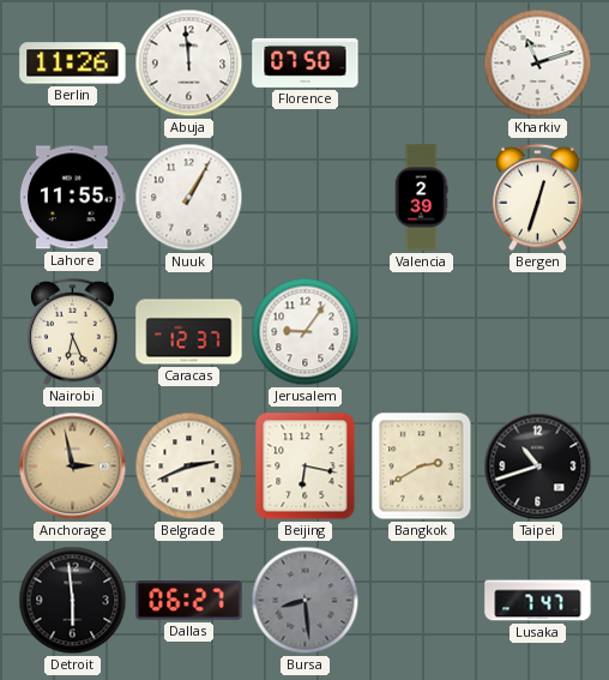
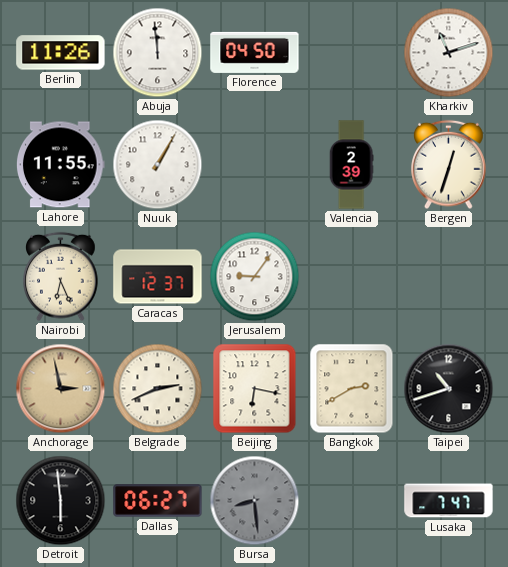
Florence: 07:50 -> 04:50 (255, 52)
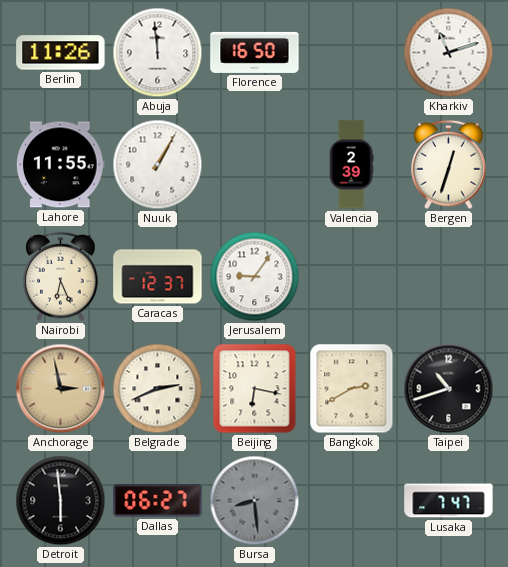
Florence: 04:50 -> 16:50 (255, 52)
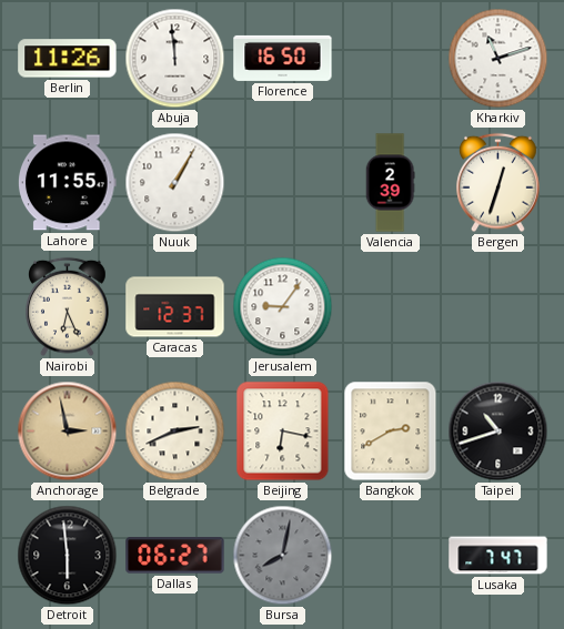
Bursa: 8:29 -> 8:02 (283, 556)
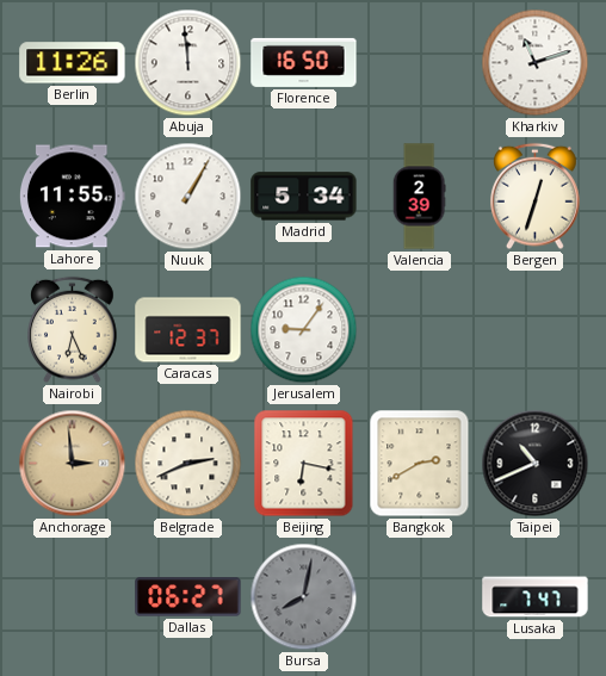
Madrid: none -> 5:34 (304, 197)
Anchorage: 2:58 -> 2:59 (73, 464)
Taipei: 10:42 -> 10:41 (536, 464)
Detroit: 5:59 -> none (68, 556)
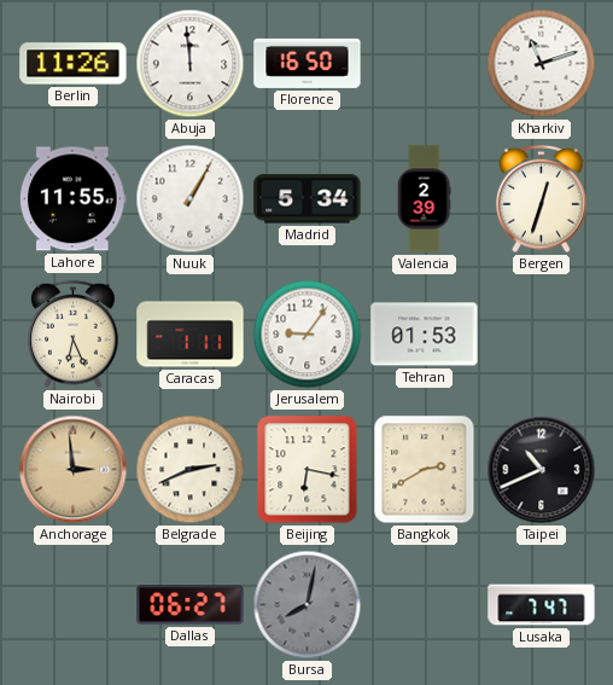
Caracas: 12:37 -> 1:11 (191, 335)
Tehran: none -> 01:53 (425, 335)
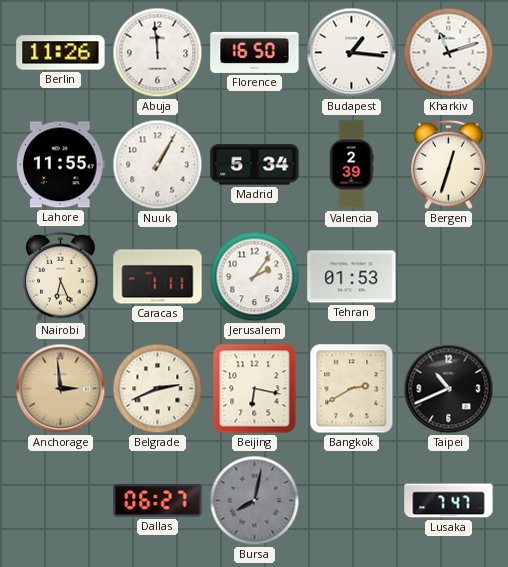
Budapest: none -> 1:16 (352, 53)
Jerusalem: 9:06 -> 2:06 (255, 277)
